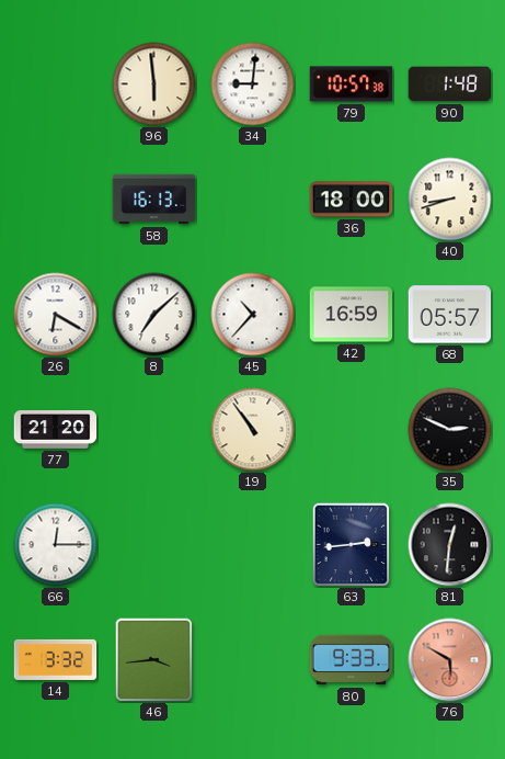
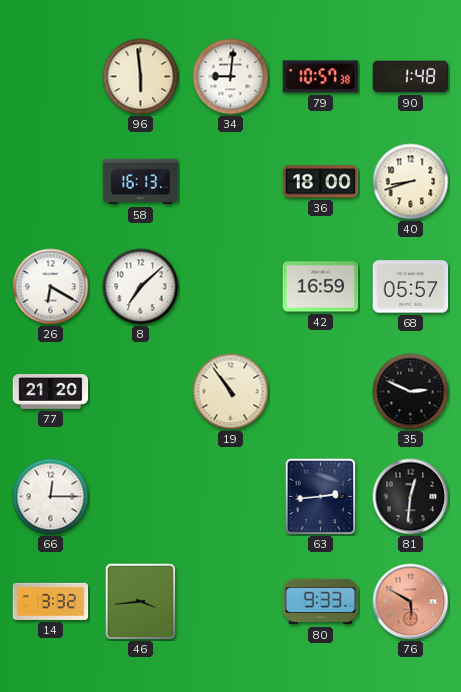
45: 10:37 -> none (253, 315)
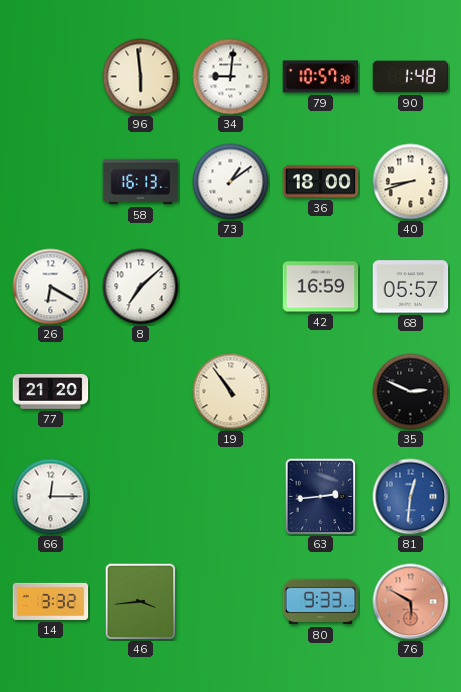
73: none -> 1:09 (231, 182)
81 dial: black -> blue (411, 497)
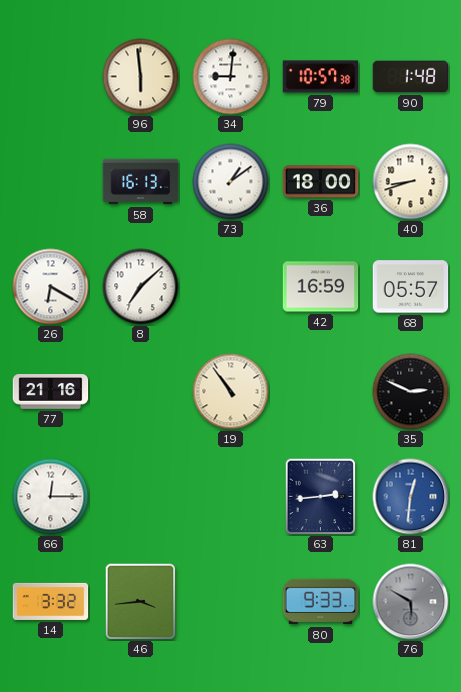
77: 21:20 -> 21:16 (51, 392)
76 dial: salmon -> grey (411, 602)
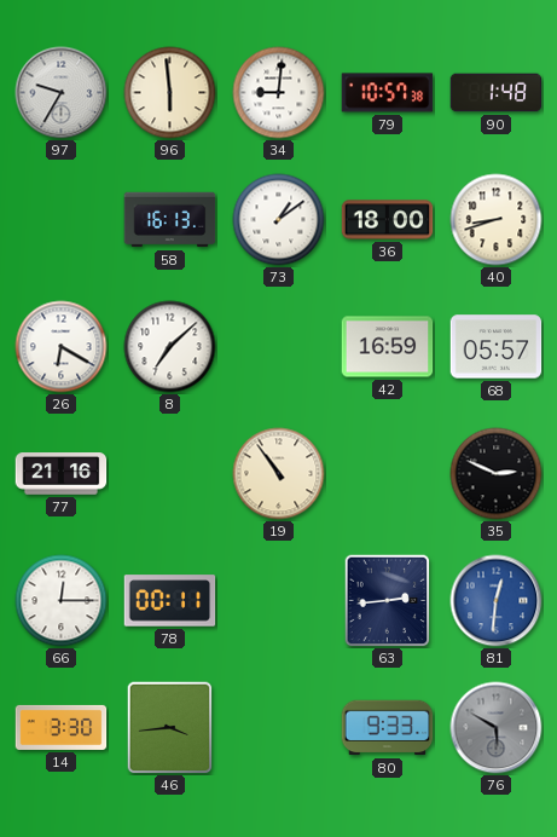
97: none -> 9:35 (62, 93)
78: none -> 00:11 (170, 601)
14: 3:32 -> 3:30 (62, 727)
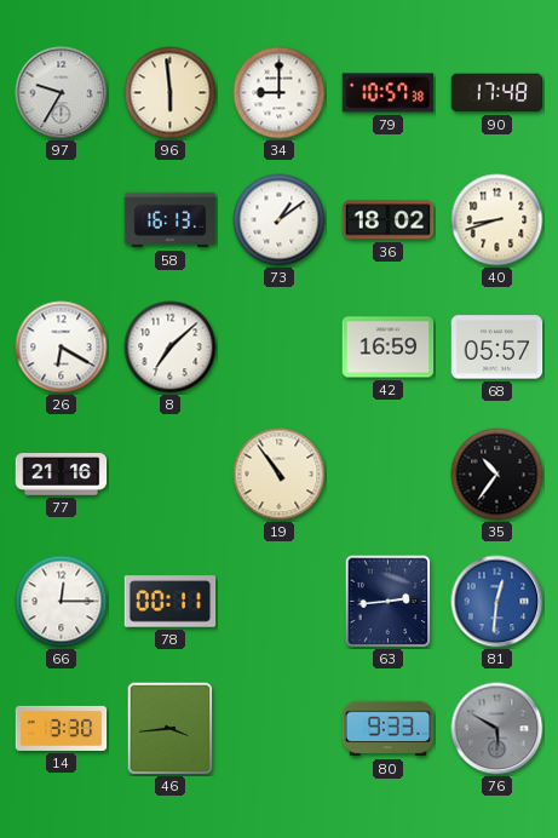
34: 9:01 -> 9:00 (280, 93)
90: 1:48 -> 17:48 (497, 93)
36: 18:00 -> 18:02 (389, 220)
35: 2:49 -> 10:36 (497, 475)
